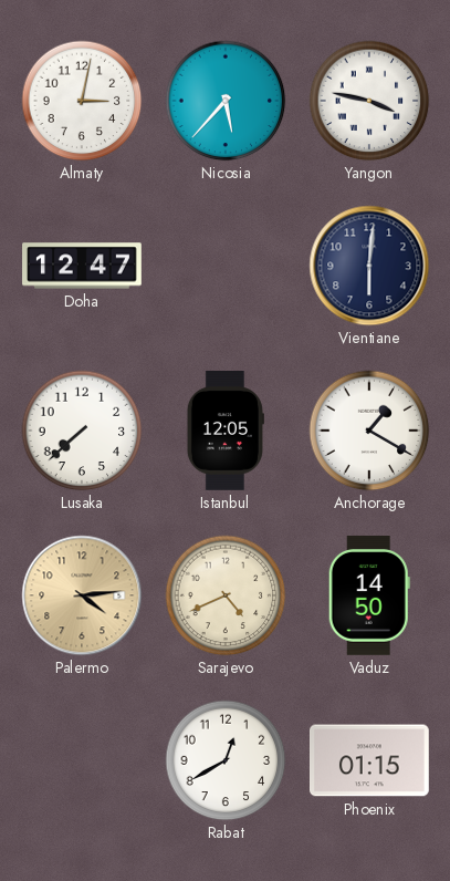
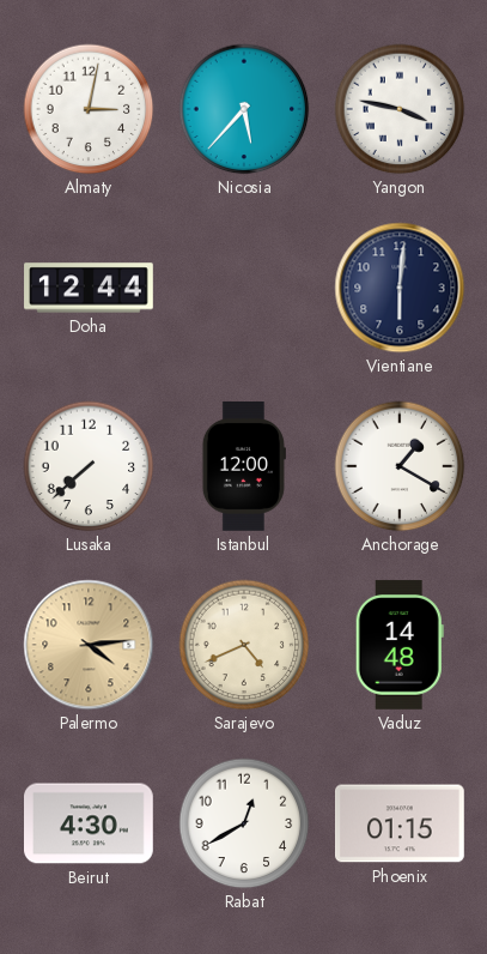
Doha: 12:47 -> 12:44 (89, 288)
Istanbul: 12:05 -> 12:00 (244, 467)
Vaduz: 14:50 -> 14:48 (400, 645)
Beirut: none -> 4:30 (90, 823)
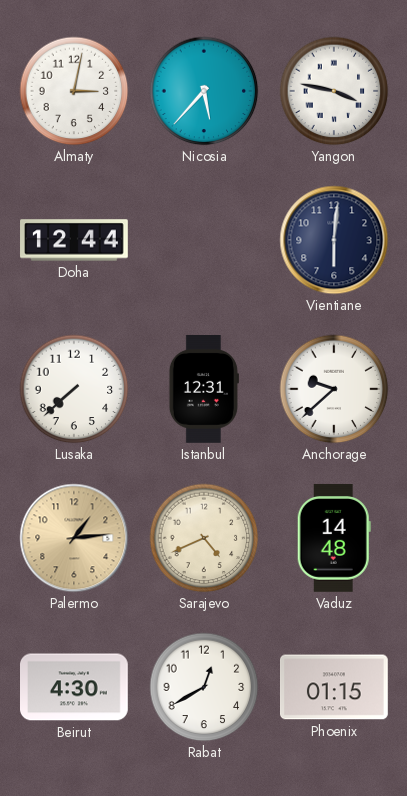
Istanbul: 12:00 -> 12:31 (204, 390)
Anchorage: 1:20 -> 9:38 (334, 389)
Palermo: 4:14 -> 1:14 (74, 538)
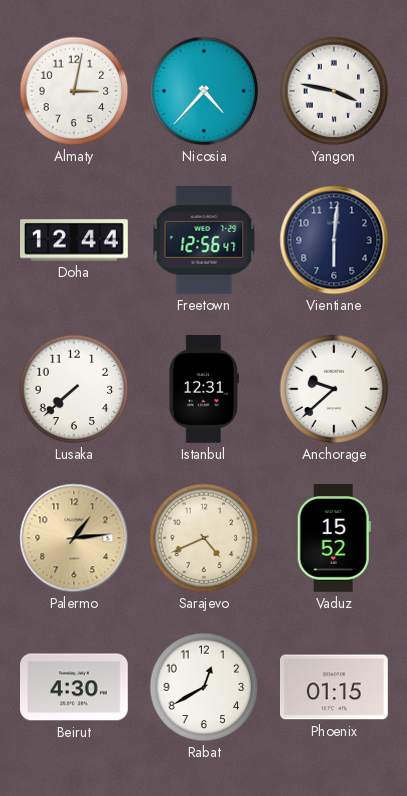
Nicosia: 5:37 -> 4:37 (204, 91)
Freetown: none -> 12:56 (204, 241)
Vaduz: 14:48 -> 15:52 (334, 538)
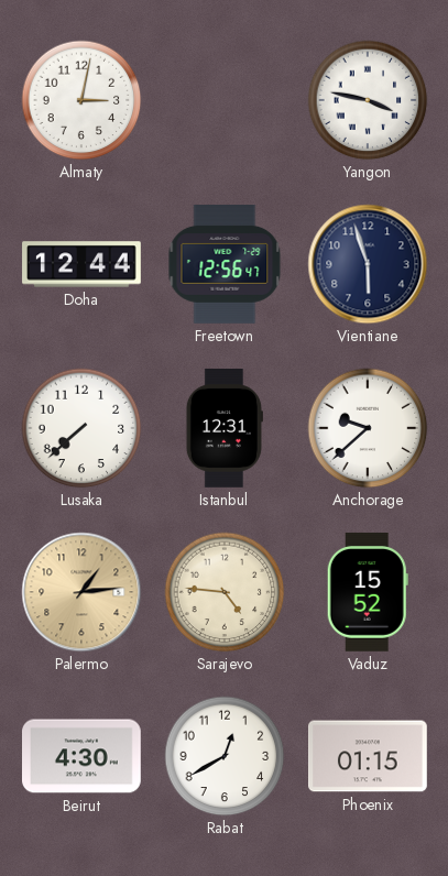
Nicosia: 4:37 -> none (204, 91)
Vientiane: 6:01 -> 5:57 (368, 264)
Sarajevo: 4:41 -> 4:46 (225, 592)
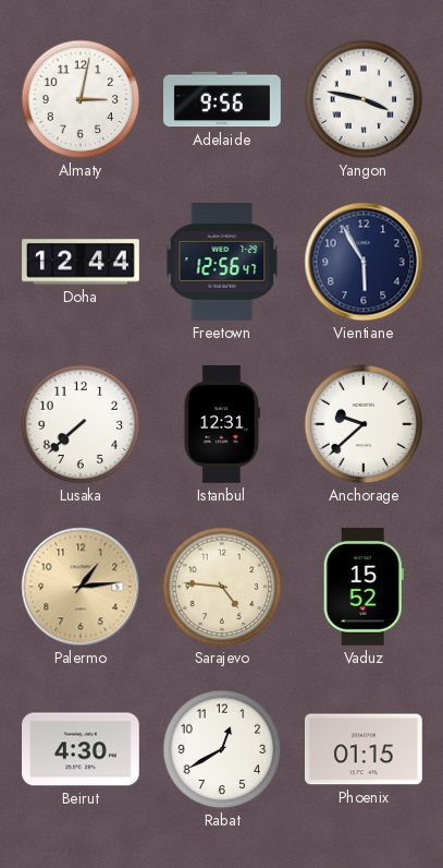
Adelaide: none -> 9:56 (223, 99)
Vientiane: 5:57 -> 5:55 (364, 262)
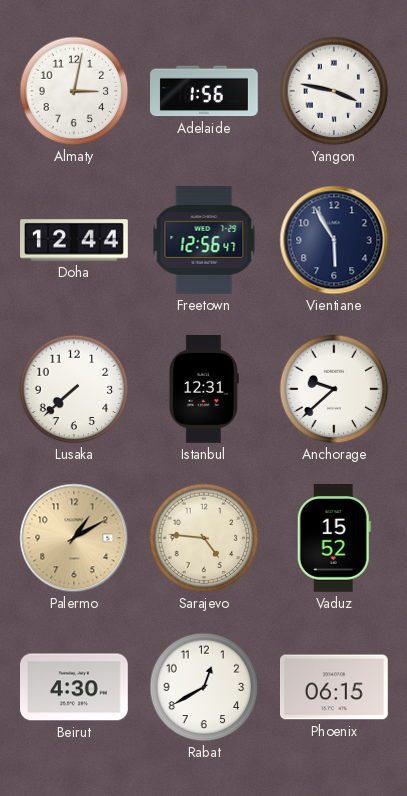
Adelaide: 9:56 -> 1:56 (205, 91)
Palermo: 1:14 -> 1:10 (74, 538)
Phoenix: 01:15 -> 06:15 (335, 687)
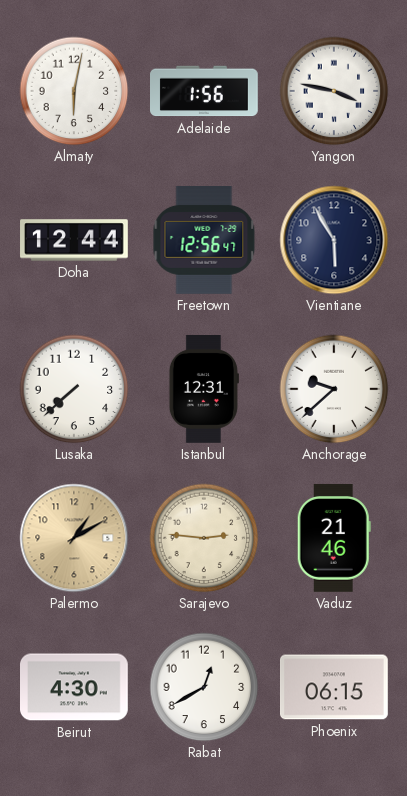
Almaty: 3:02 -> 6:02 (74, 91)
Sarajevo: 4:46 -> 2:46 (204, 538)
Vaduz: 15:52 -> 21:46 (334, 538)
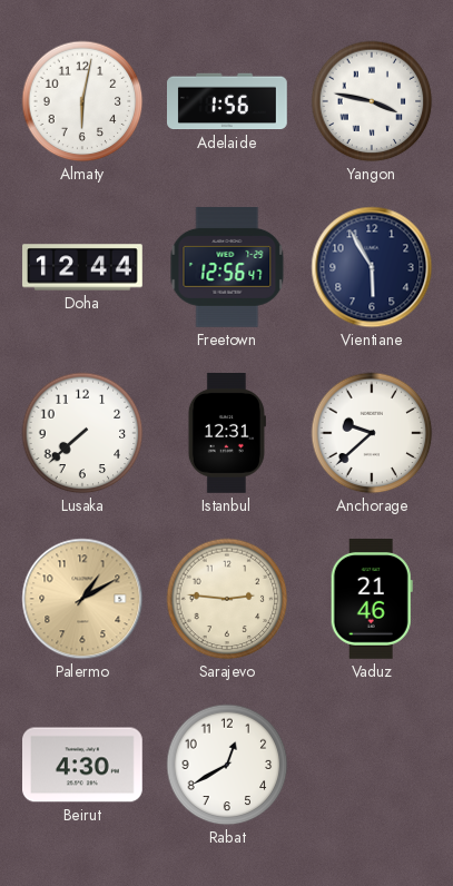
Phoenix: 06:15 -> none (335, 687)
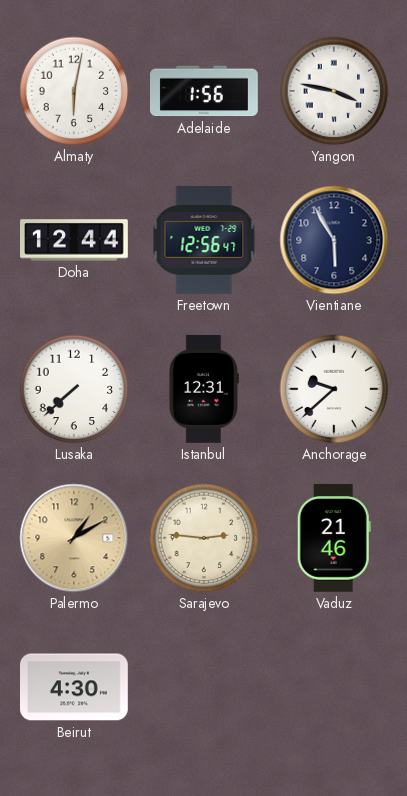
Rabat: 12:40 -> none (227, 765)
